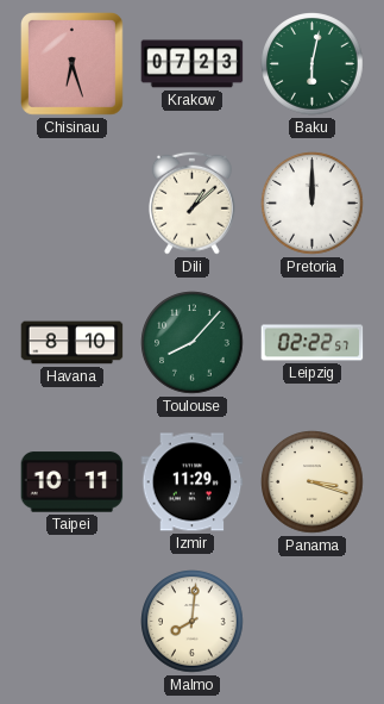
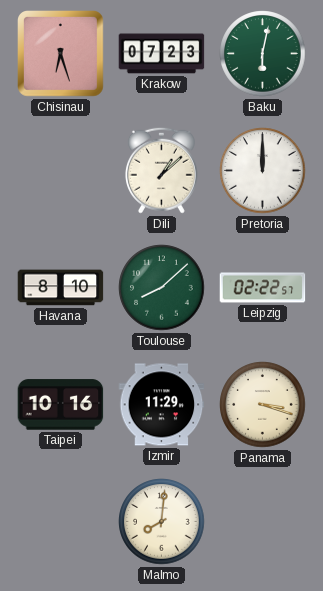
Toulouse: 8:07 -> 8:08 (162, 288)
Taipei: 10:11 -> 10:16 (61, 405)
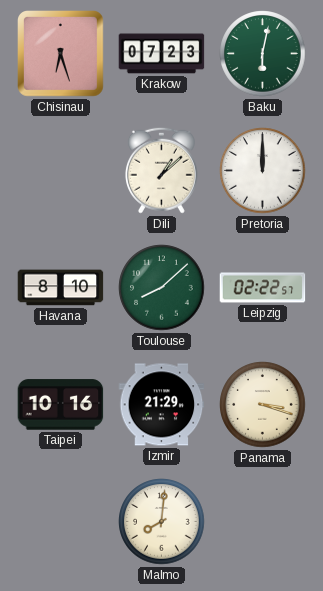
Izmir: 11:29 -> 21:29 (162, 405)
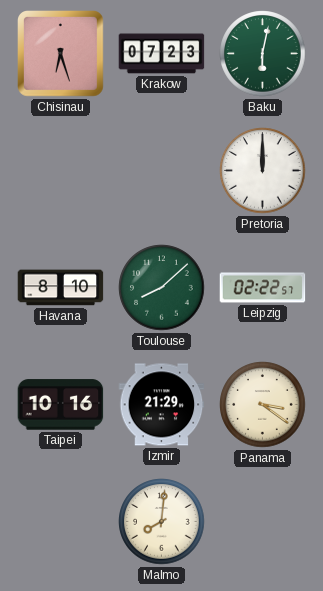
Dili: 1:08 -> none (161, 170)
Panama: 3:18 -> 3:21 (263, 405)
